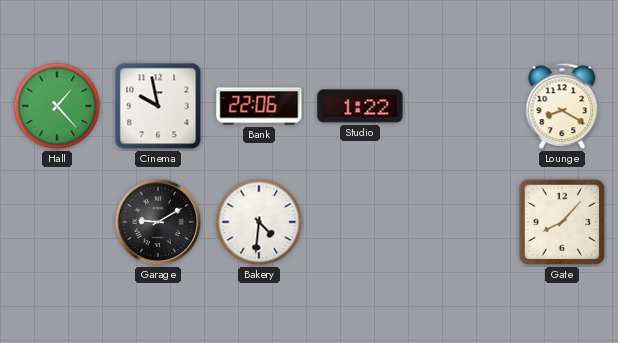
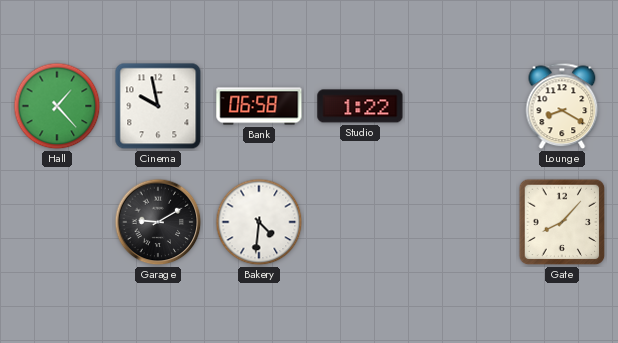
Bank: 22:06 -> 06:58 (259, 106)
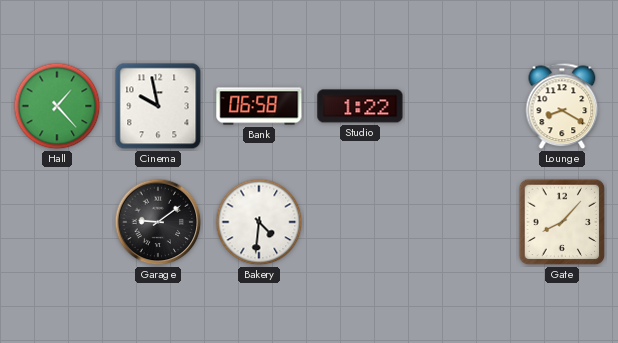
Garage: 9:10 -> 9:09 (158, 222)
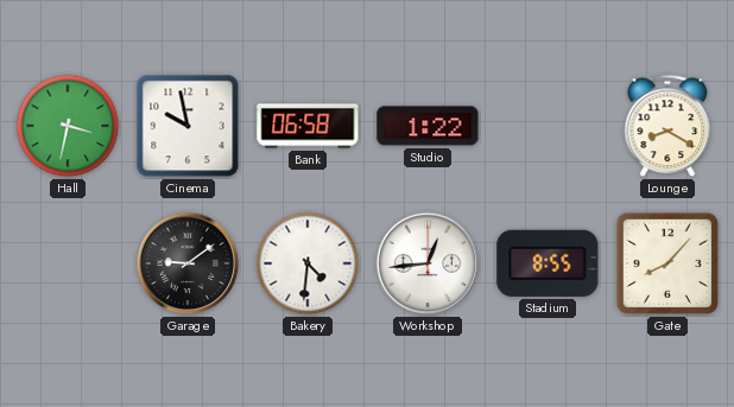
Hall: 1:23 -> 3:32 (68, 126)
Workshop: none -> 12:44 (428, 263)
Stadium: none -> 8:55 (548, 263)
